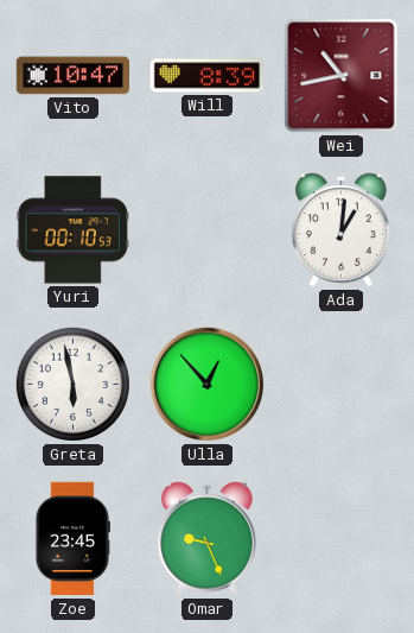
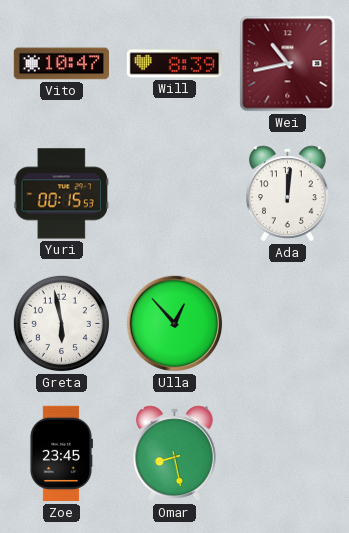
Yuri: 00:10 -> 00:15 (61, 194)
Ada: 1:01 -> 12:01 (288, 194)
Omar: 9:26 -> 8:28 (175, 454)
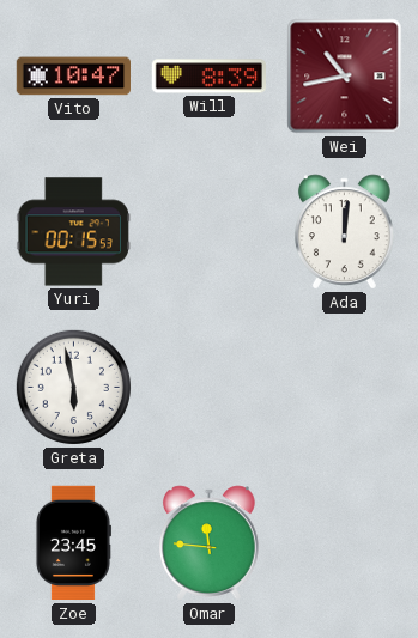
Ulla: 12:53 -> none (175, 324)
Omar: 8:28 -> 11:46 (210, 543)
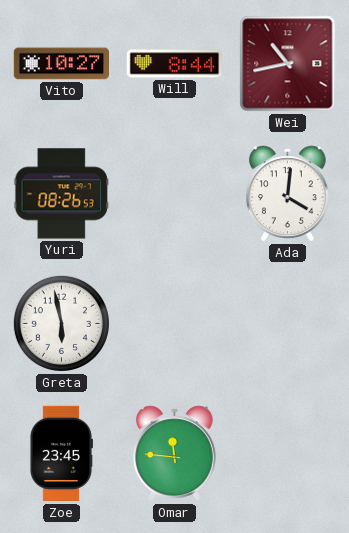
Vito: 10:47 -> 10:27 (61, 64)
Will: 8:39 -> 8:44 (174, 64)
Yuri: 00:15 -> 08:26 (61, 194)
Ada: 12:01 -> 4:01 (288, 194)
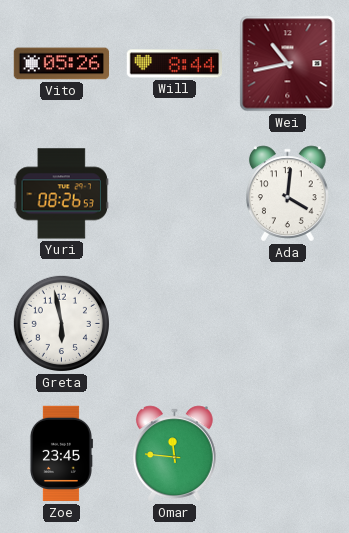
Vito: 10:27 -> 05:26 (61, 64)
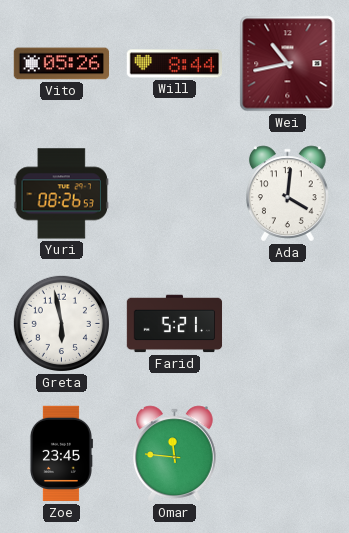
Farid: none -> 5:21 (175, 324)
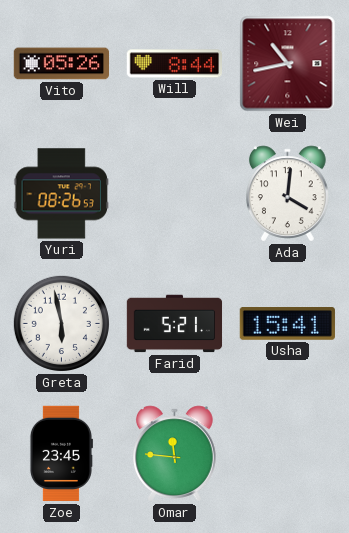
Usha: none -> 15:41 (287, 324)
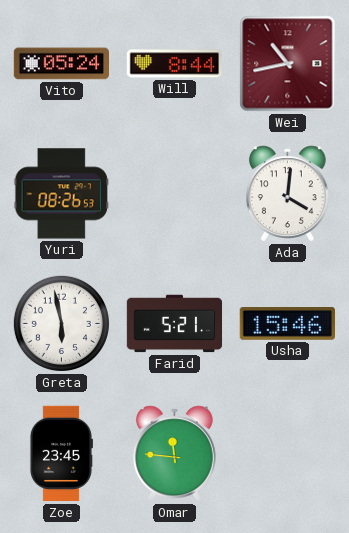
Vito: 05:26 -> 05:24 (61, 64)
Usha: 15:41 -> 15:46 (287, 324)
